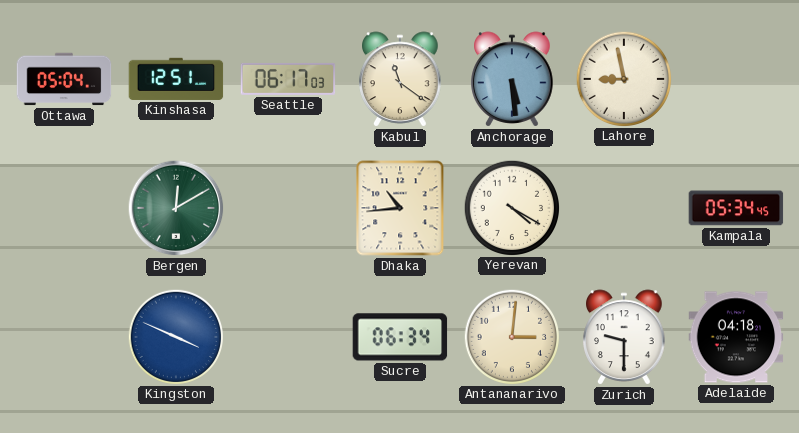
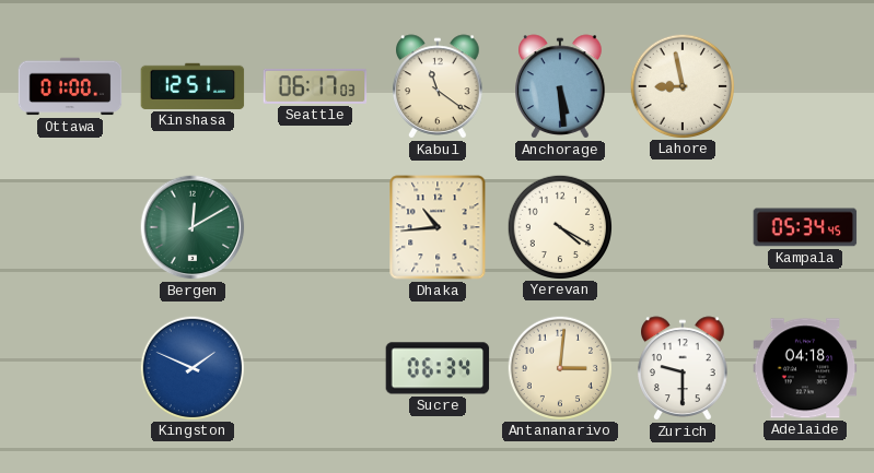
Ottawa: 05:04 -> 01:00 (70, 86)
Kingston: 3:49 -> 1:49 (191, 367)
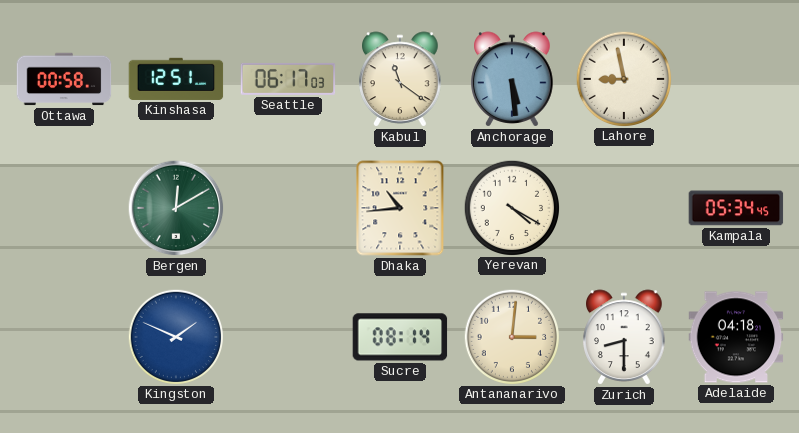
Ottawa: 01:00 -> 00:58 (64, 79)
Sucre: 06:34 -> 08:14 (400, 337)
Zurich: 9:30 -> 8:30 (624, 337)
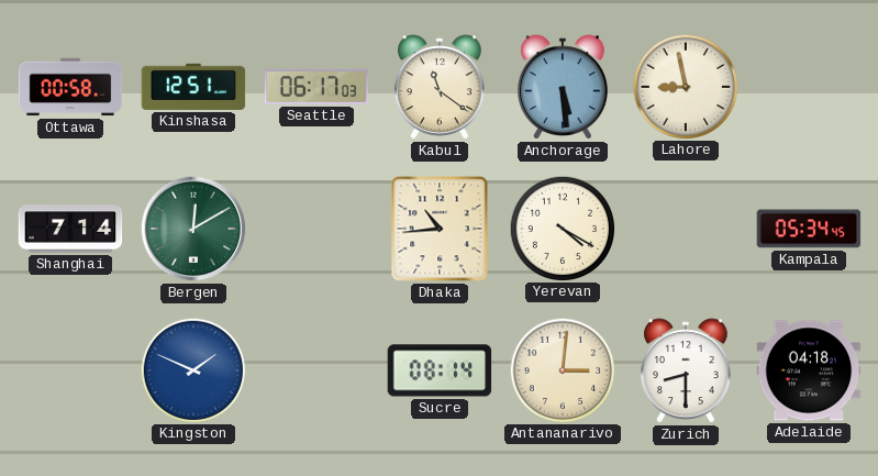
Shanghai: none -> 7:14 (70, 229)
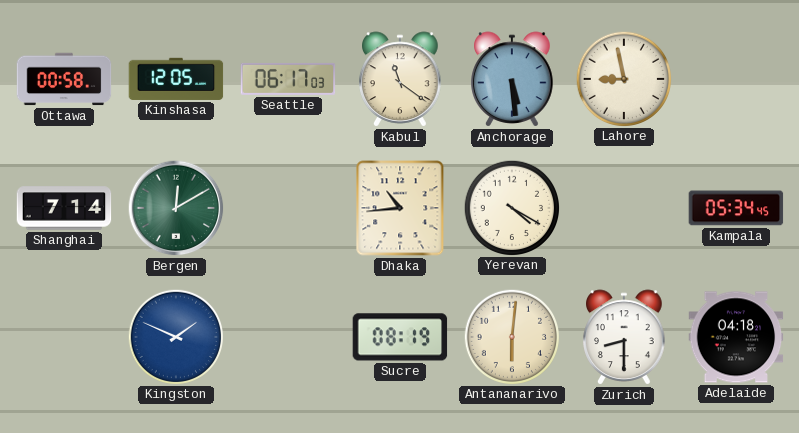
Kinshasa: 12:51 -> 12:05 (176, 79)
Sucre: 08:14 -> 08:19 (400, 337)
Antananarivo: 3:01 -> 6:01 (511, 336)
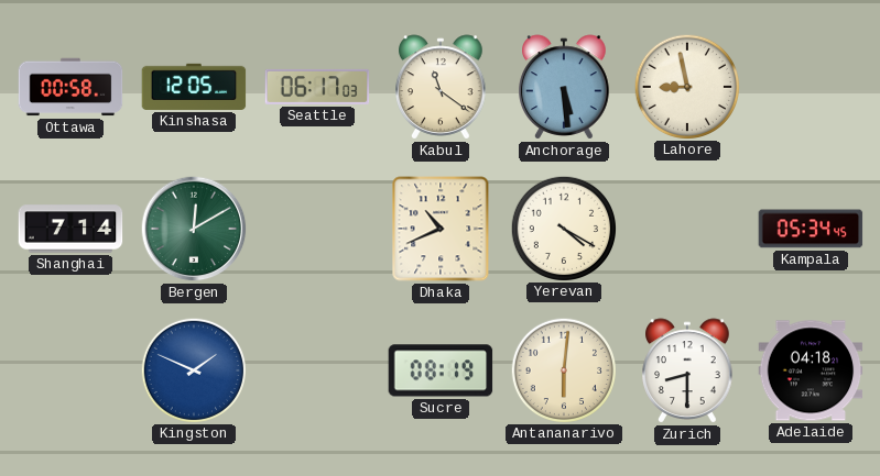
Dhaka: 10:44 -> 10:41 (441, 229)
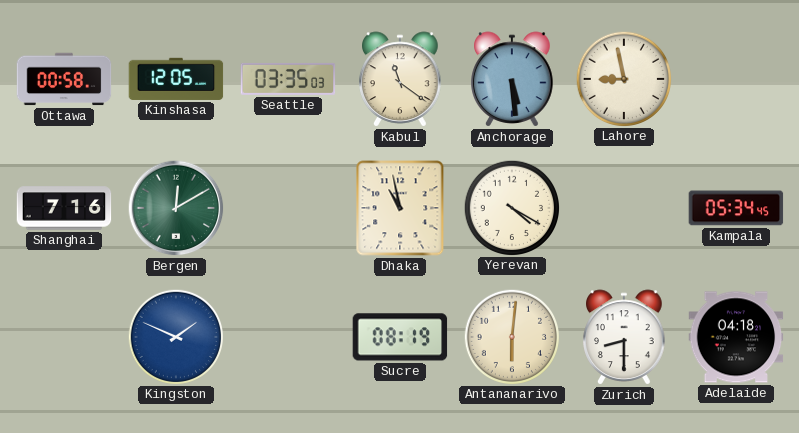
Seattle: 06:17 -> 03:35 (288, 79)
Shanghai: 7:14 -> 7:16 (64, 208)
Dhaka: 10:41 -> 10:58 (400, 208)
